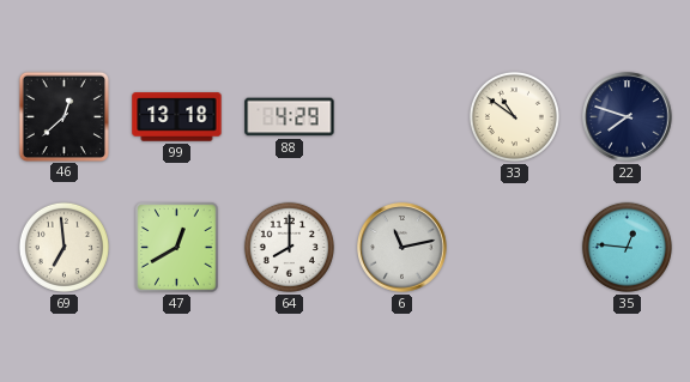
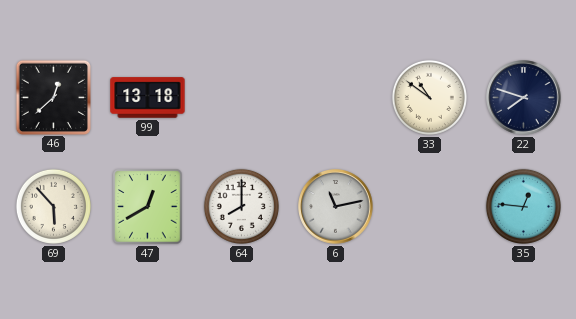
88: 4:29 -> none (290, 117)
69: 6:59 -> 5:53 (53, 206)
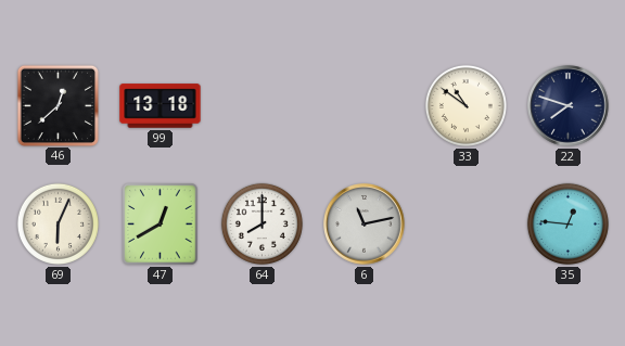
69: 5:53 -> 6:04 (58, 223)
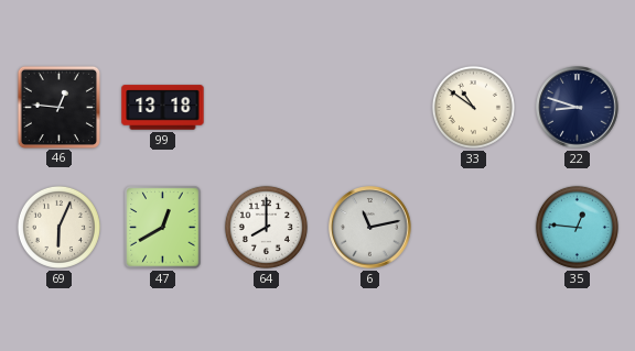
46: 12:38 -> 12:46 (58, 107)
22: 7:48 -> 8:48 (578, 108)
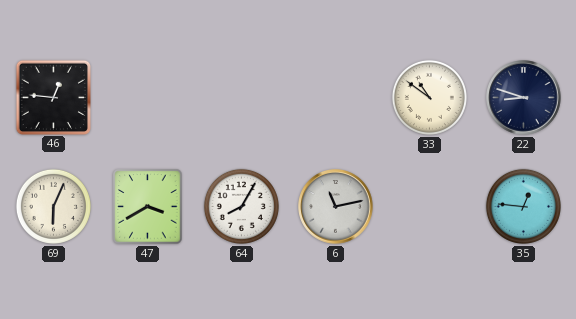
99: 13:18 -> none (163, 108)
47: 12:40 -> 3:40 (148, 207)
64: 8:00 -> 8:05 (241, 206)
